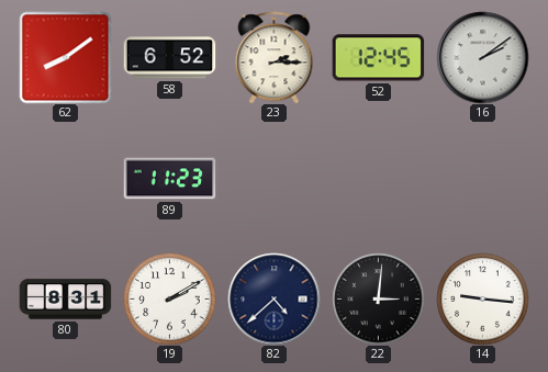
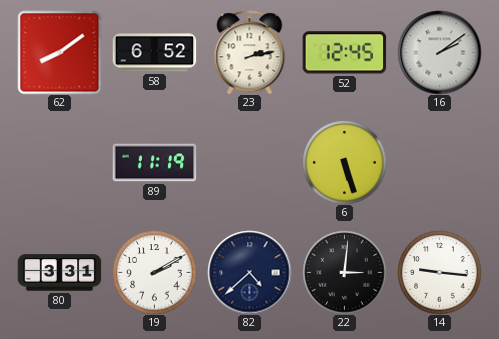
23: 2:15 -> 2:13 (250, 52)
89: 11:23 -> 11:19 (154, 163)
6: none -> 5:27 (344, 162)
80: 8:31 -> 3:31 (59, 273)
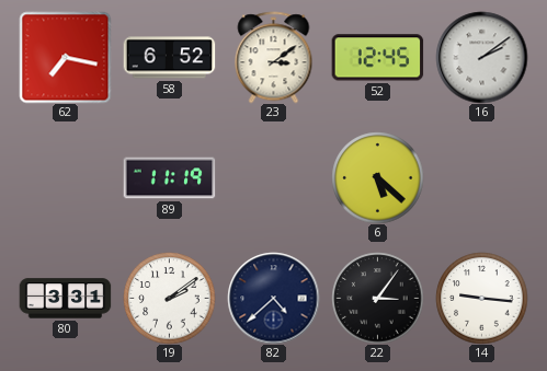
62: 8:09 -> 7:17 (65, 57)
23: 2:13 -> 3:09 (274, 57)
6: 5:27 -> 5:22 (377, 177)
19: 2:10 -> 2:09 (169, 298)
22: 3:01 -> 3:06 (377, 298)
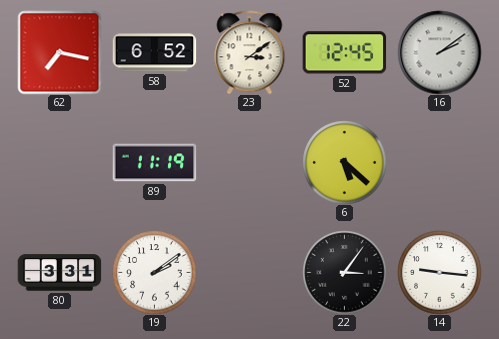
82: 4:38 -> none (273, 298)
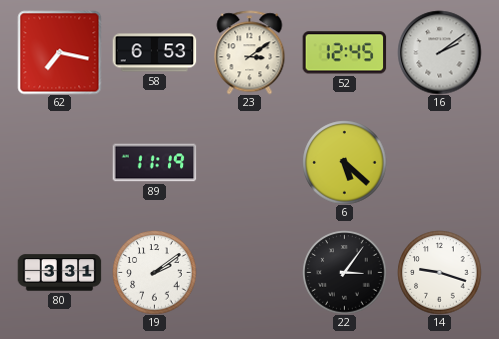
58: 6:52 -> 6:53 (154, 53)
14: 9:16 -> 9:18 (439, 272)
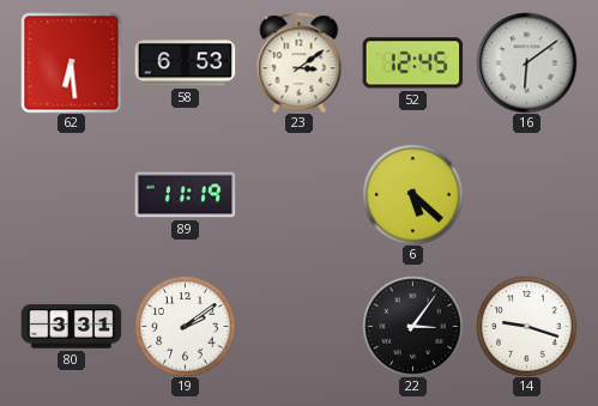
62: 7:17 -> 6:29 (71, 62)
16: 2:09 -> 6:09 (526, 62)
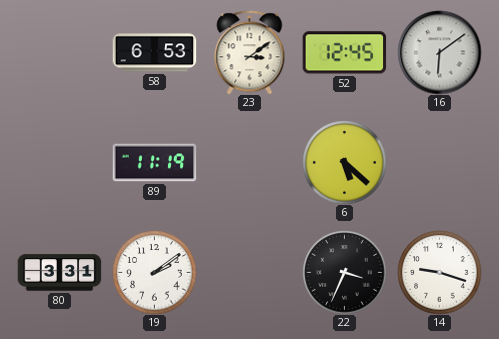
62: 6:29 -> none (71, 62)
22: 3:06 -> 3:34 (344, 272)
